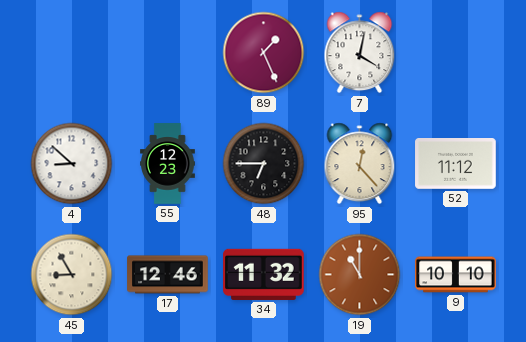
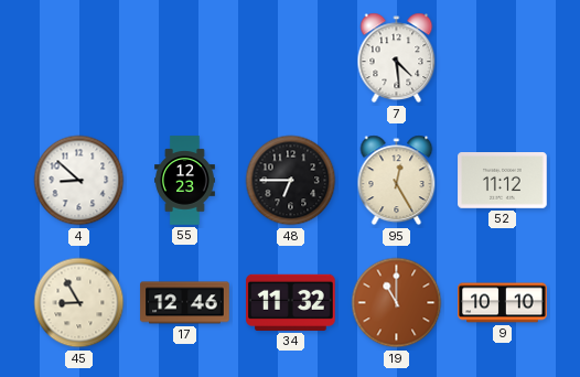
89: 1:26 -> none (264, 53)
7: 4:02 -> 4:29 (397, 58)
95: 12:23 -> 12:25 (397, 181)
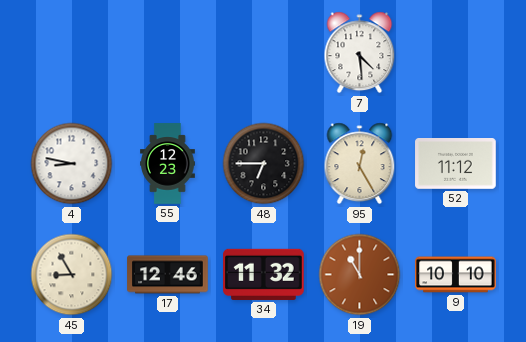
4: 8:52 -> 8:47 (72, 164)
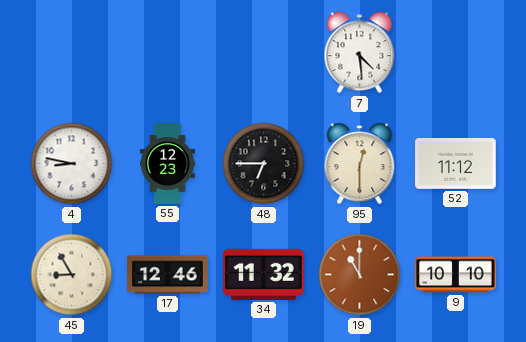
95: 12:25 -> 12:30 (360, 164)
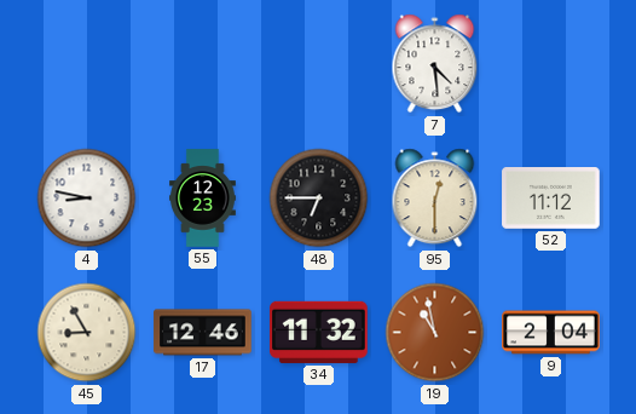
19: 11:00 -> 10:58 (435, 333)
9: 10:10 -> 2:04 (551, 333)
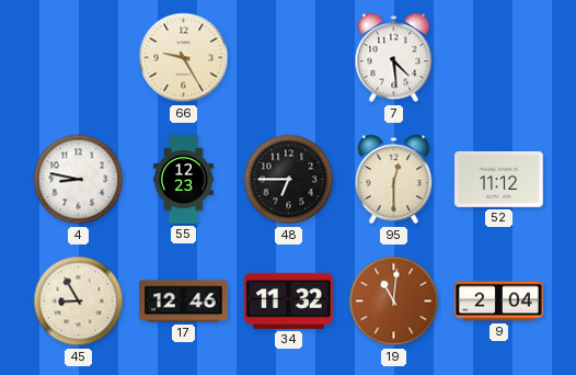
66: none -> 9:25 (184, 58)
19: 10:58 -> 11:01 (394, 302)
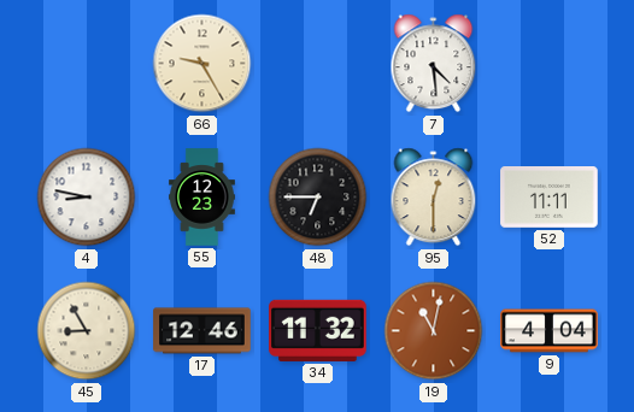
52: 11:12 -> 11:11 (550, 198)
19: 11:01 -> 11:02 (434, 331)
9: 2:04 -> 4:04 (550, 331)
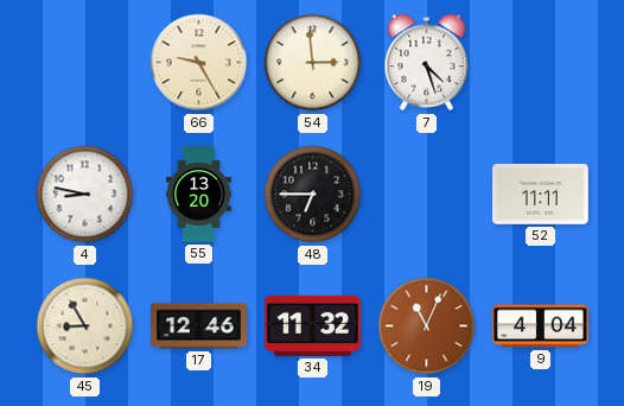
54: none -> 2:59 (313, 63)
7: 4:29 -> 4:27 (427, 63)
55: 12:23 -> 13:20 (199, 195)
95: 12:30 -> none (434, 198)
19: 11:02 -> 11:04 (427, 326)
